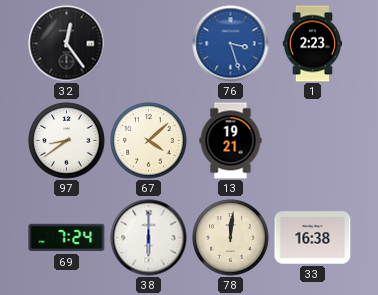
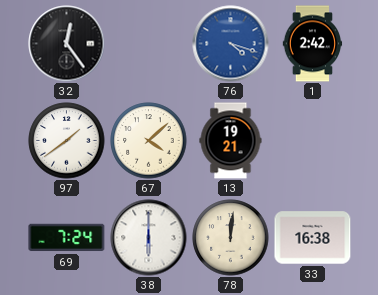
76: 3:27 -> 4:18 (231, 44)
1: 2:23 -> 2:42 (313, 44)
97: 8:39 -> 1:39 (67, 141)
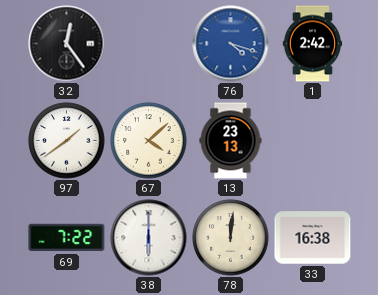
13: 19:21 -> 23:13 (231, 141)
69: 7:24 -> 7:22 (67, 238)
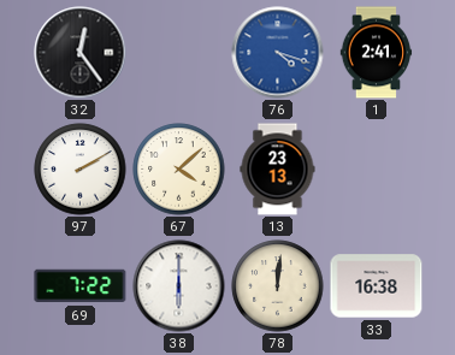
1: 2:42 -> 2:41 (377, 53)
97: 1:39 -> 2:10 (81, 170)
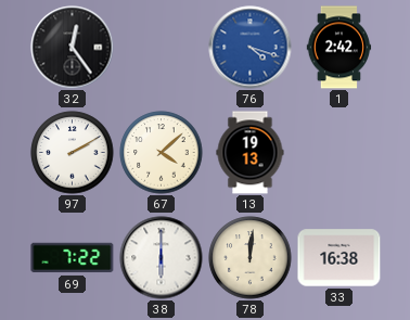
1: 2:41 -> 2:42 (339, 48)
13: 23:13 -> 19:13 (251, 153)
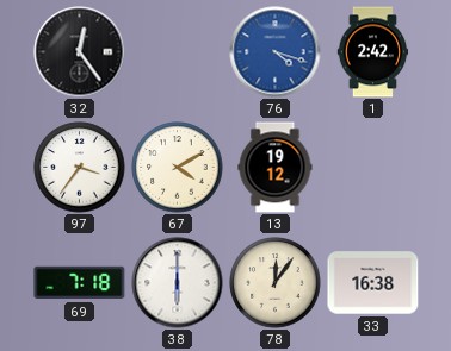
97: 2:10 -> 3:36 (80, 168)
67: 4:08 -> 4:10 (178, 168)
13: 19:13 -> 19:12 (276, 168)
69: 7:22 -> 7:18 (80, 283)
78: 12:01 -> 12:06 (276, 283)
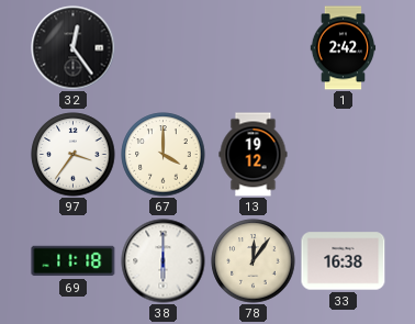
76: 4:18 -> none (276, 52)
67: 4:10 -> 4:00 (164, 155)
69: 7:18 -> 11:18 (74, 261)
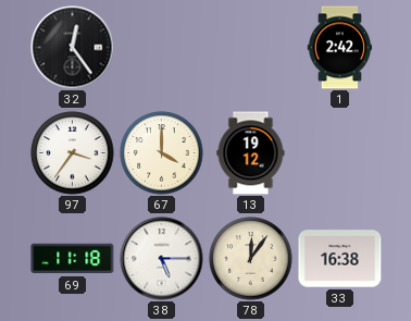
38: 6:00 -> 5:15 (162, 259)
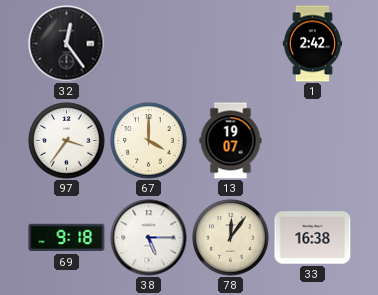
13: 19:12 -> 19:07 (231, 141)
69: 11:18 -> 9:18 (67, 238)
